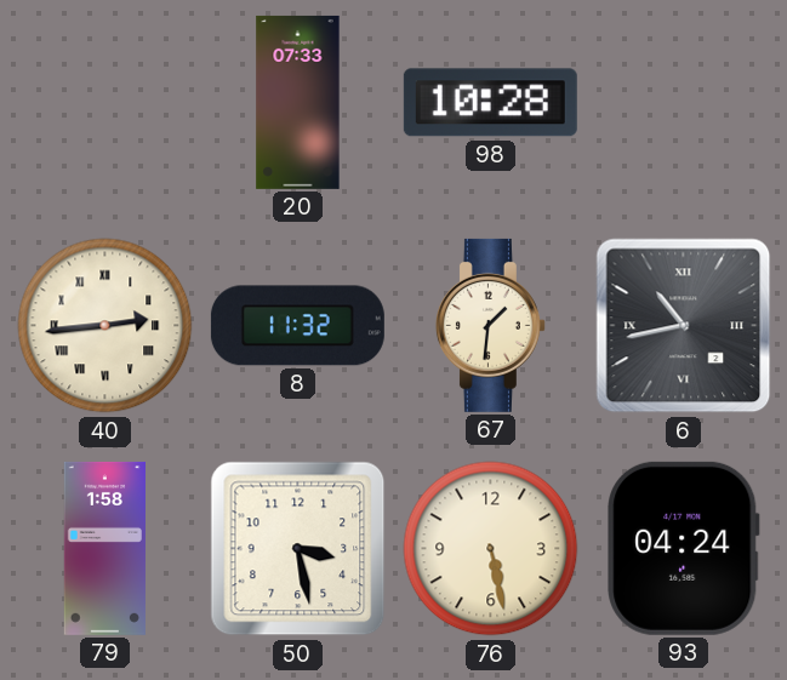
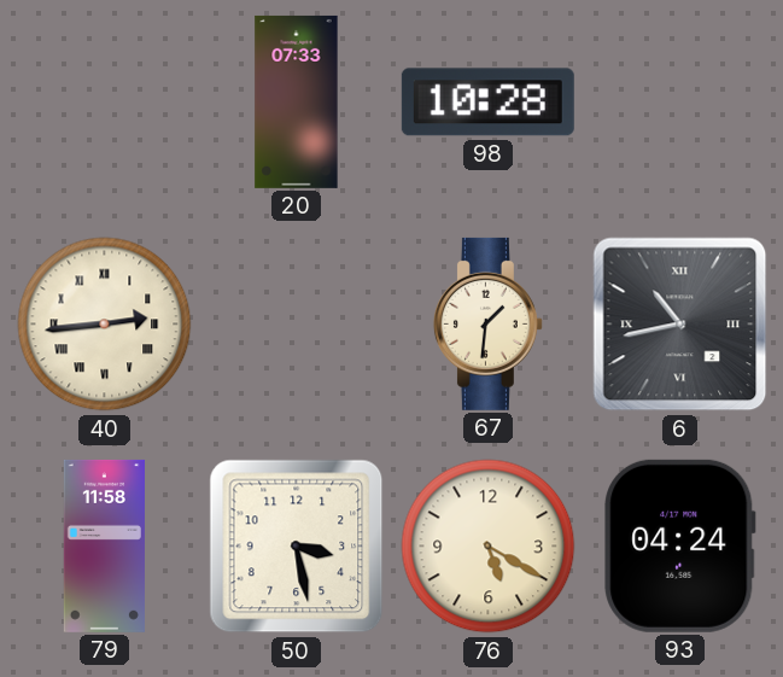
8: 11:32 -> none (297, 326)
79: 1:58 -> 11:58 (104, 545)
76: 5:28 -> 5:20 (489, 547)
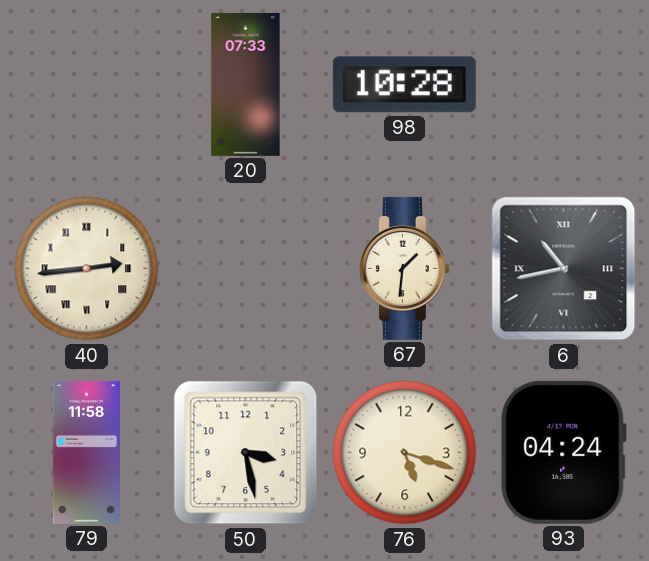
76: 5:20 -> 5:18 (405, 453)
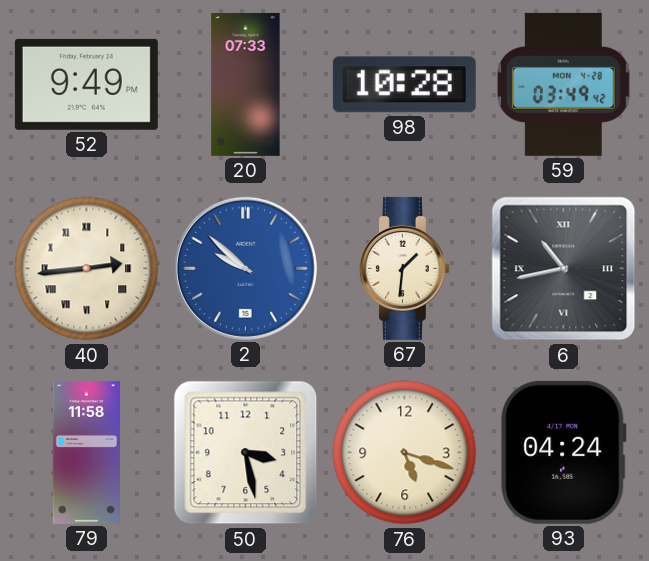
52: none -> 9:49 (86, 84)
59: none -> 03:49 (564, 84)
2: none -> 9:52 (245, 268)
